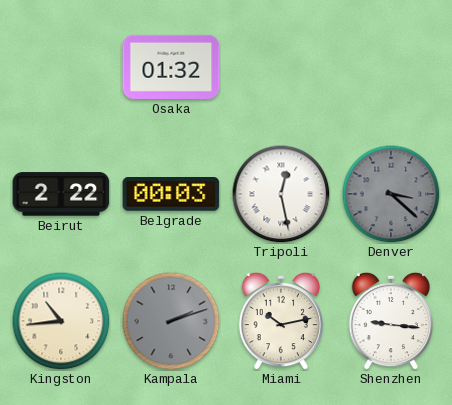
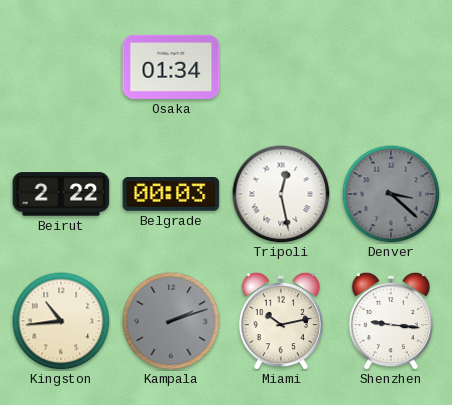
Osaka: 01:32 -> 01:34 (171, 67)
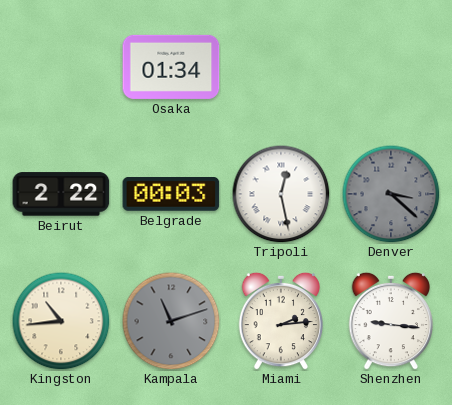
Kampala: 2:12 -> 11:12 (171, 321)
Miami: 10:13 -> 2:14 (280, 321)
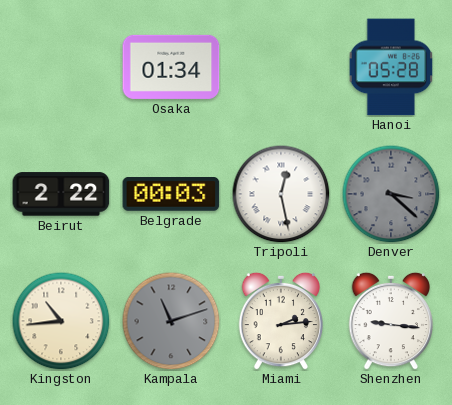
Hanoi: none -> 05:28 (391, 67)
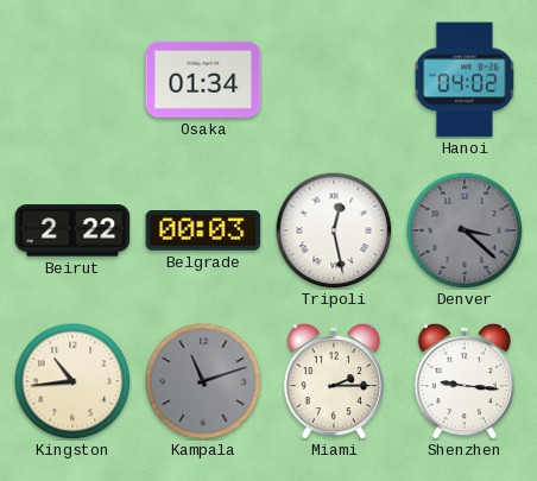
Hanoi: 05:28 -> 04:02 (465, 80)
Miami: 2:14 -> 2:15 (333, 381)
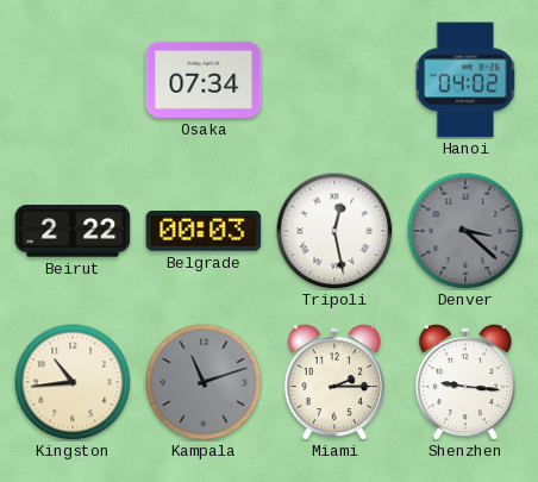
Osaka: 01:34 -> 07:34 (204, 80)
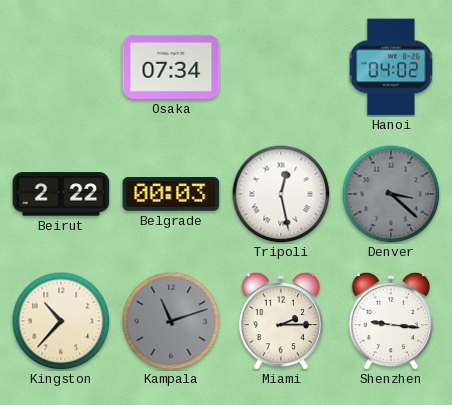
Kingston: 10:44 -> 10:37 (61, 321)
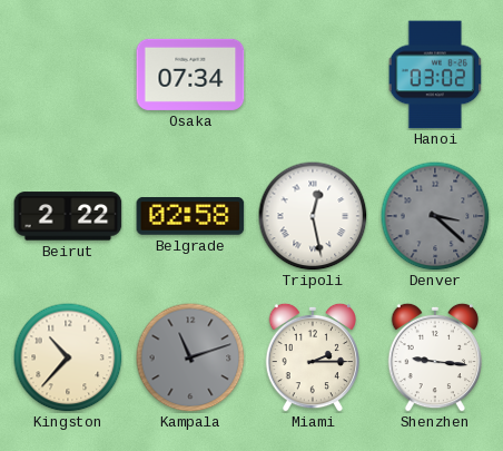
Hanoi: 04:02 -> 03:02 (435, 75)
Belgrade: 00:03 -> 02:58 (190, 217)
